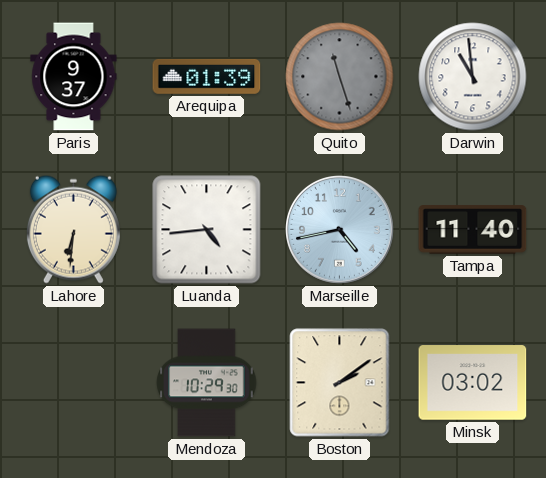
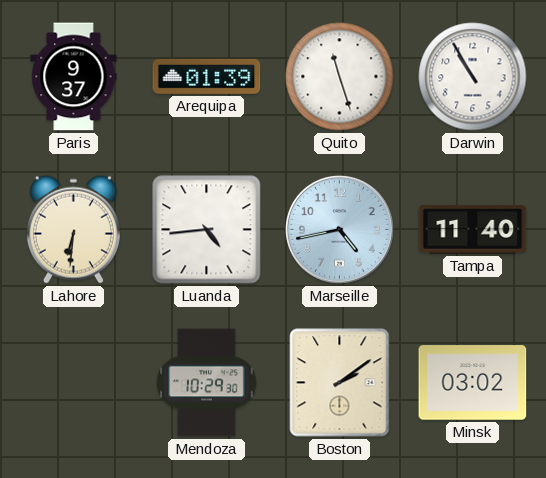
Quito dial: grey -> white (340, 77)
Darwin: 10:59 -> 10:55 (473, 77)
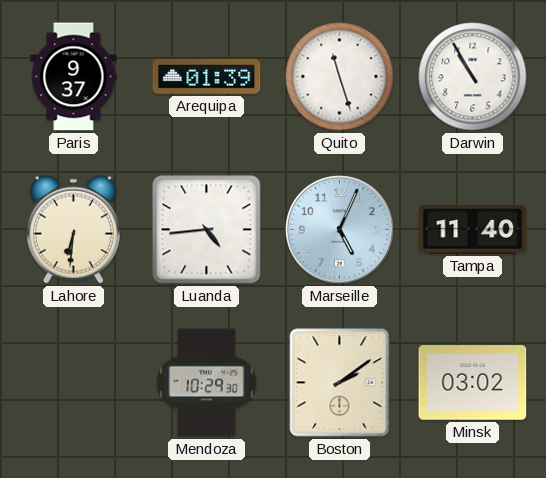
Marseille: 4:43 -> 5:04 (340, 230)
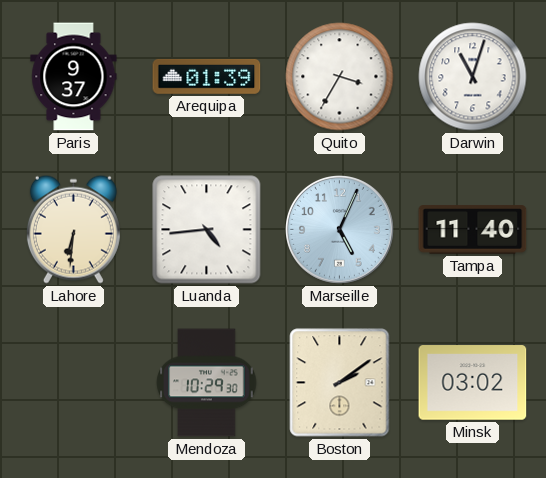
Quito: 11:27 -> 3:35 (340, 77)
Darwin: 10:55 -> 11:03 (473, 77)
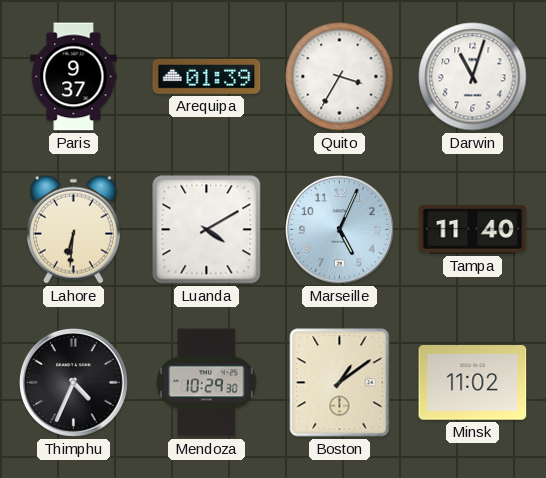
Luanda: 4:44 -> 4:10 (207, 230)
Thimphu: none -> 4:34 (74, 383)
Boston: 2:09 -> 1:09 (340, 383)
Minsk: 03:02 -> 11:02 (473, 383)
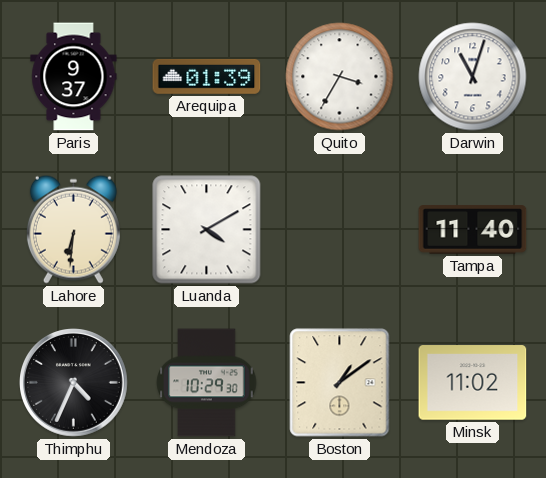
Marseille: 5:04 -> none (340, 230)
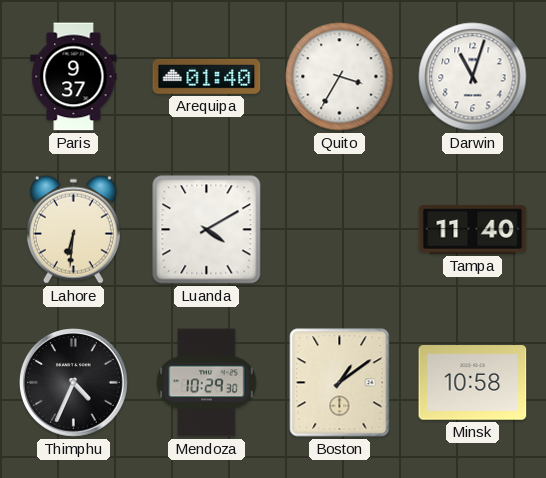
Arequipa: 01:39 -> 01:40 (207, 76)
Minsk: 11:02 -> 10:58 (473, 383)
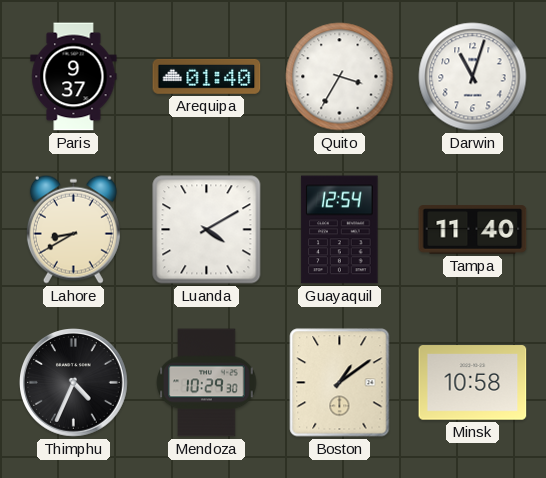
Lahore: 6:31 -> 8:40 (73, 229)
Guayaquil: none -> 12:54 (340, 230)
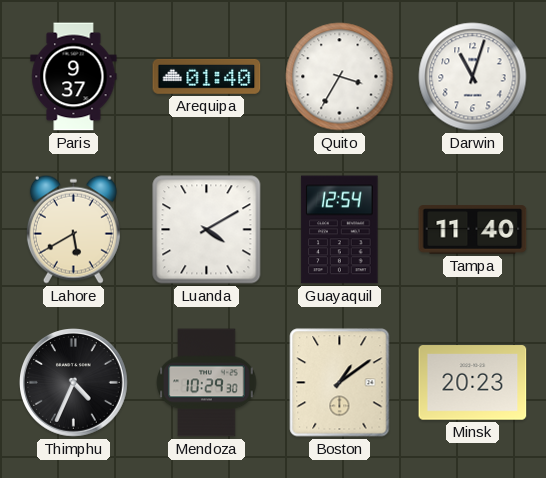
Lahore: 8:40 -> 5:40 (73, 229)
Minsk: 10:58 -> 20:23 (473, 383)
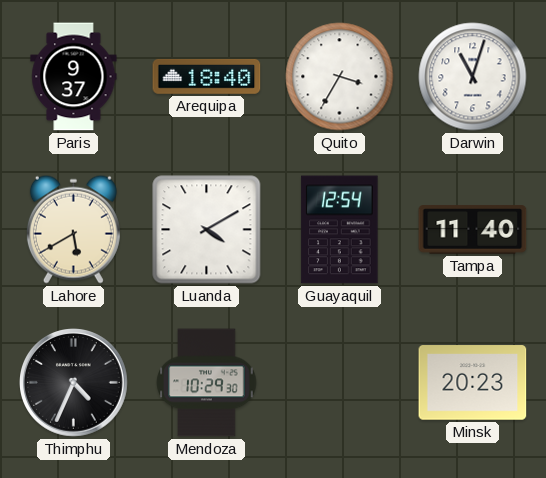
Arequipa: 01:40 -> 18:40 (207, 76)
Boston: 1:09 -> none (340, 383)
